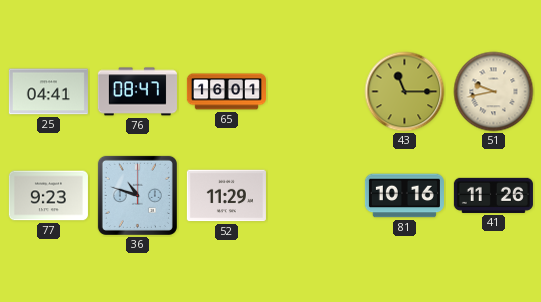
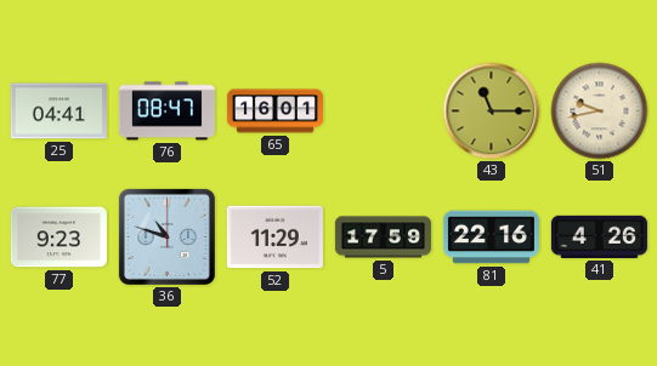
5: none -> 17:59 (383, 238)
81: 10:16 -> 22:16 (491, 238)
41: 11:26 -> 4:26 (599, 236)
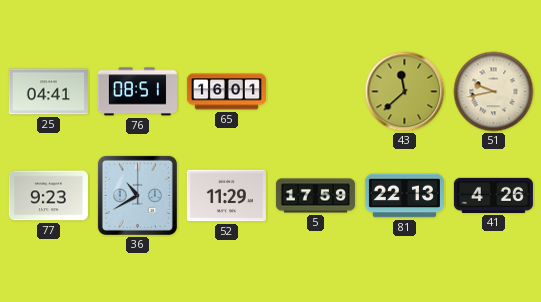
76: 08:47 -> 08:51 (137, 92)
43: 11:15 -> 11:38 (405, 92)
36: 10:48 -> 10:40 (137, 195)
81: 22:16 -> 22:13 (404, 196)
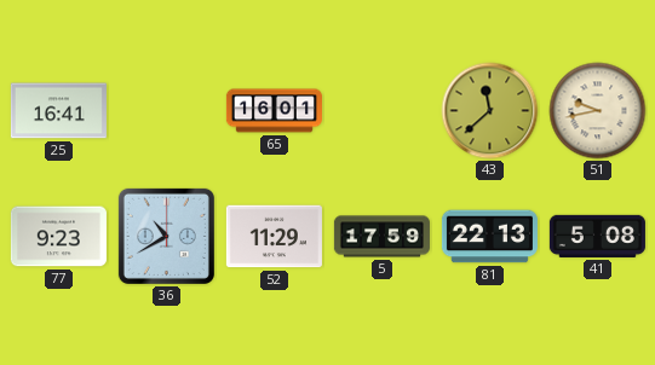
25: 04:41 -> 16:41 (58, 111)
76: 08:51 -> none (137, 92)
41: 4:26 -> 5:08 (597, 236)
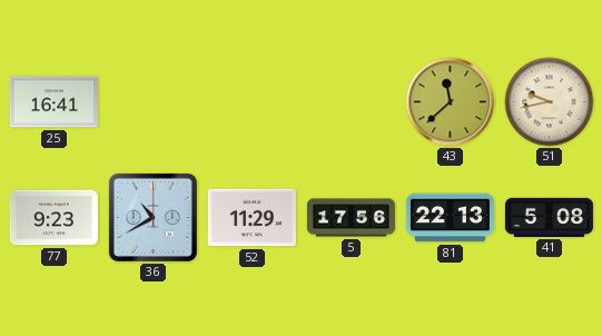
65: 16:01 -> none (274, 111)
5: 17:59 -> 17:56 (351, 218)
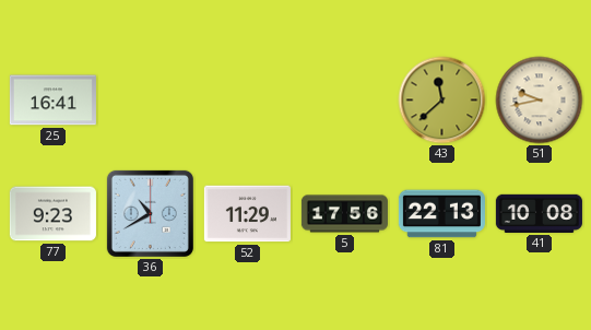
41: 5:08 -> 10:08 (539, 213)
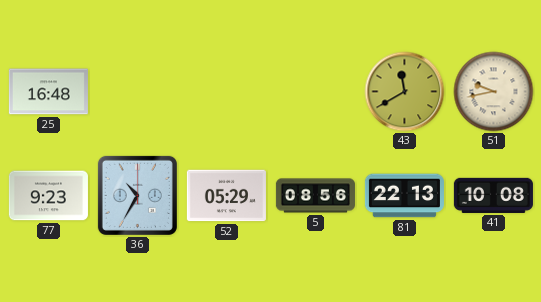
25: 16:41 -> 16:48 (48, 92)
43: 11:38 -> 11:40 (405, 92)
36: 10:40 -> 10:35 (137, 195)
52: 11:29 -> 05:29 (226, 196)
5: 17:56 -> 08:56 (315, 196)
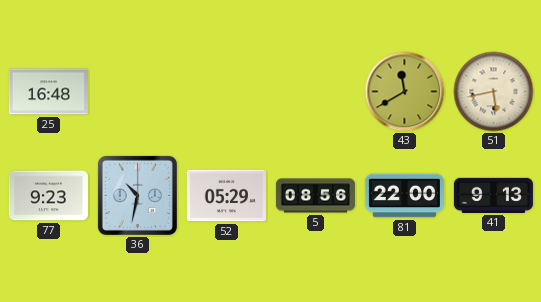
51: 9:43 -> 5:43 (494, 92)
36: 10:35 -> 10:32 (137, 195)
81: 22:13 -> 22:00 (404, 196)
41: 10:08 -> 9:13 (493, 195)
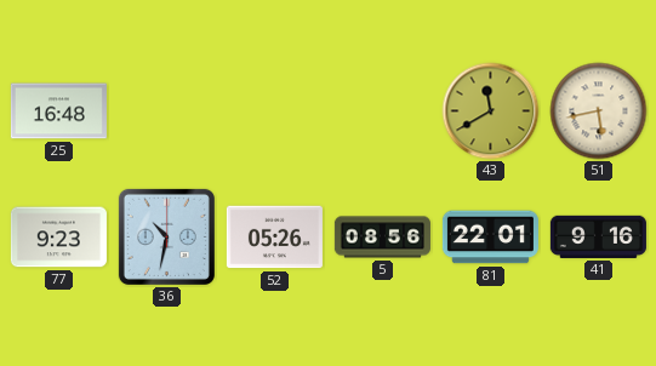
52: 05:29 -> 05:26 (274, 238)
81: 22:00 -> 22:01 (490, 238)
41: 9:13 -> 9:16 (598, 236)
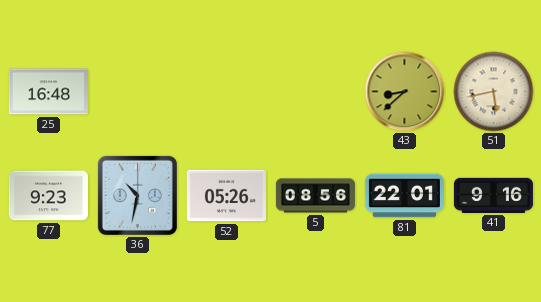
43: 11:40 -> 8:38 (405, 92)
